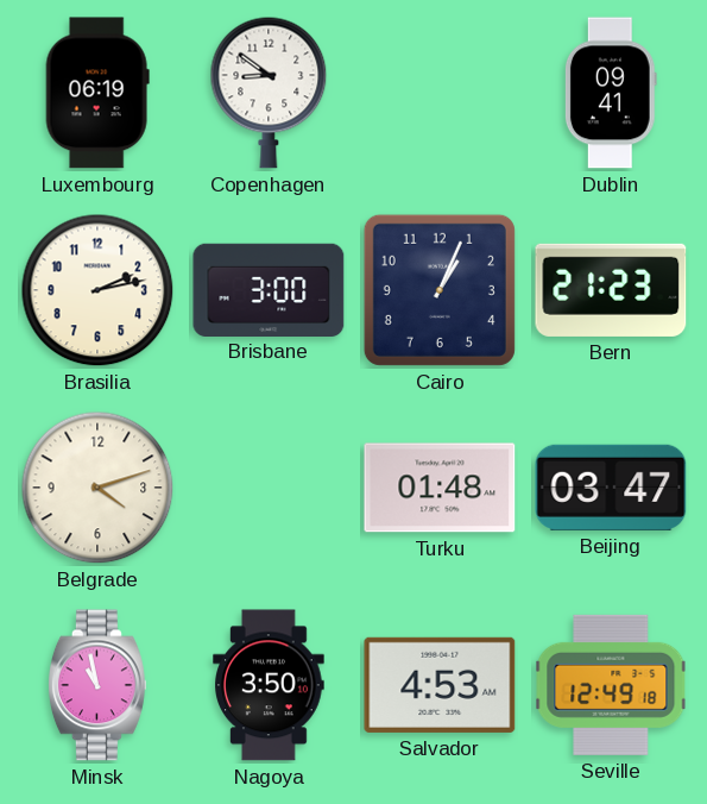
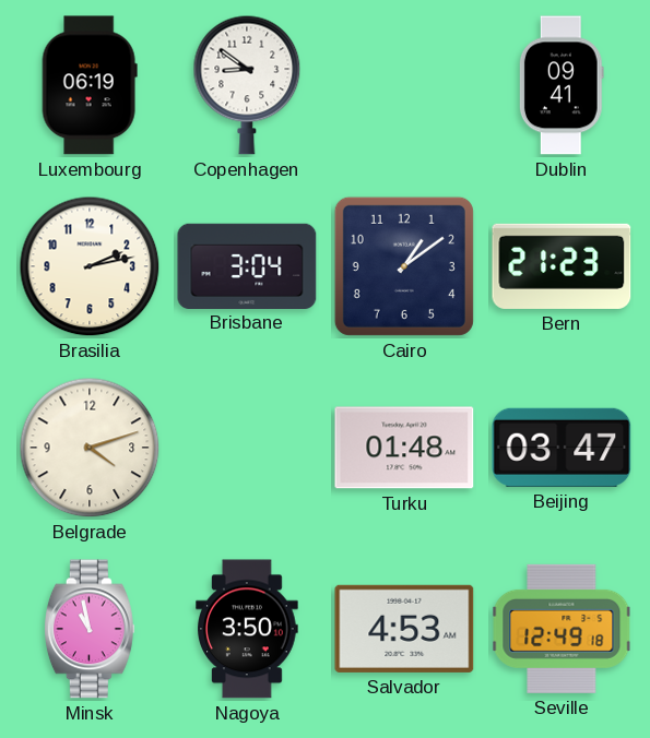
Brisbane: 3:00 -> 3:04 (247, 265)
Cairo: 1:04 -> 1:09 (404, 266)
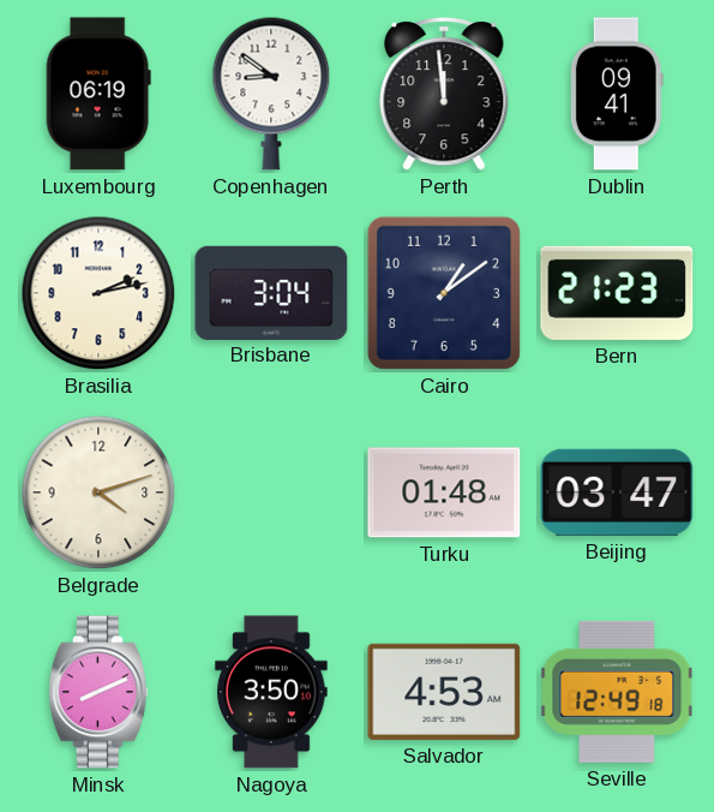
Perth: none -> 11:59 (444, 94)
Minsk: 10:58 -> 8:11 (98, 692)
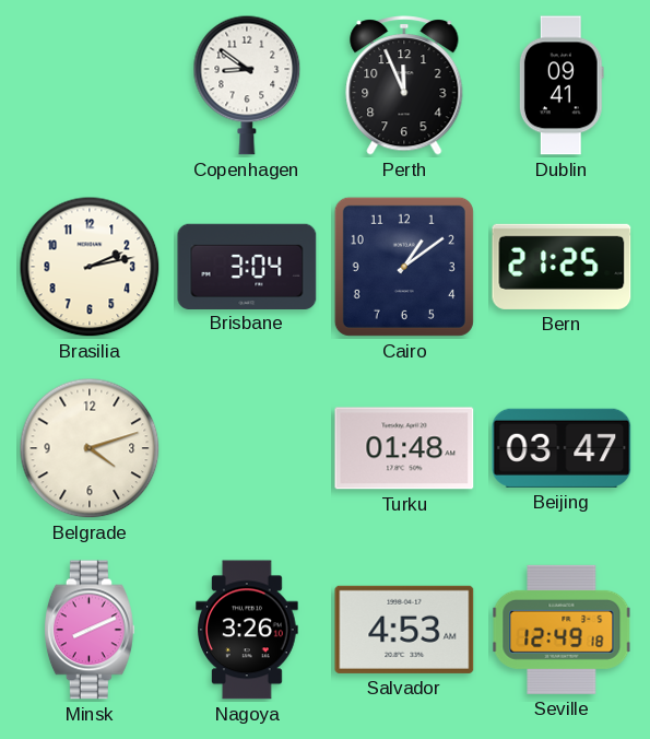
Luxembourg: 06:19 -> none (98, 94)
Perth: 11:59 -> 11:56 (404, 85)
Bern: 21:23 -> 21:25 (562, 267)
Nagoya: 3:50 -> 3:26 (247, 630)
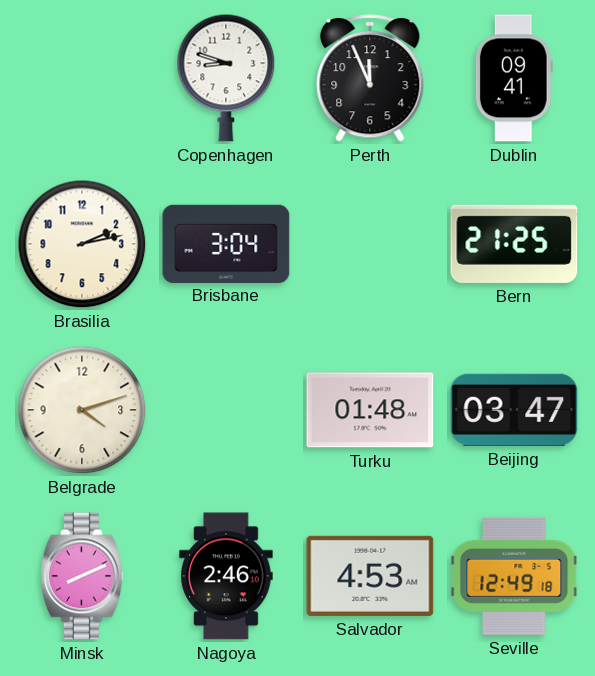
Copenhagen: 8:51 -> 8:48 (226, 78)
Cairo: 1:09 -> none (404, 267)
Nagoya: 3:26 -> 2:46 (226, 576)
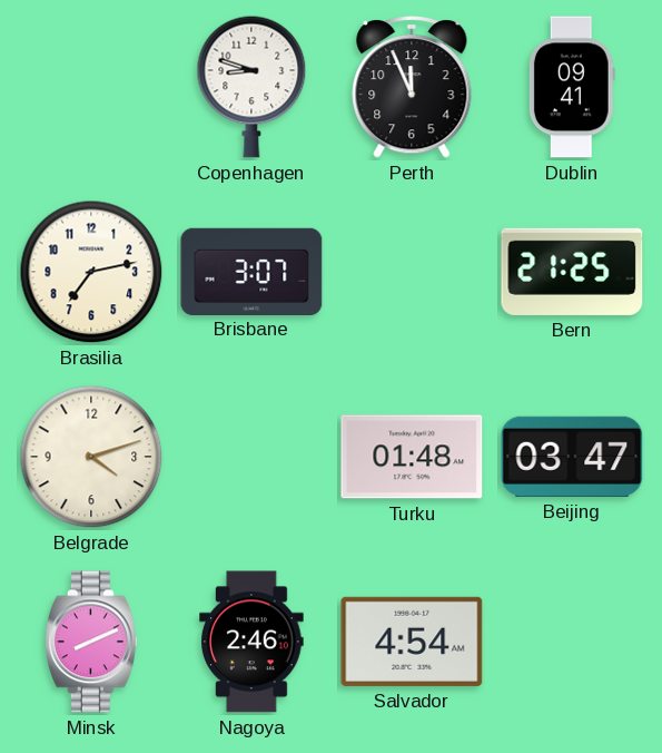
Brasilia: 2:13 -> 7:13 (91, 272)
Brisbane: 3:04 -> 3:07 (251, 271)
Salvador: 4:53 -> 4:54 (412, 642)
Seville: 12:49 -> none (514, 576)
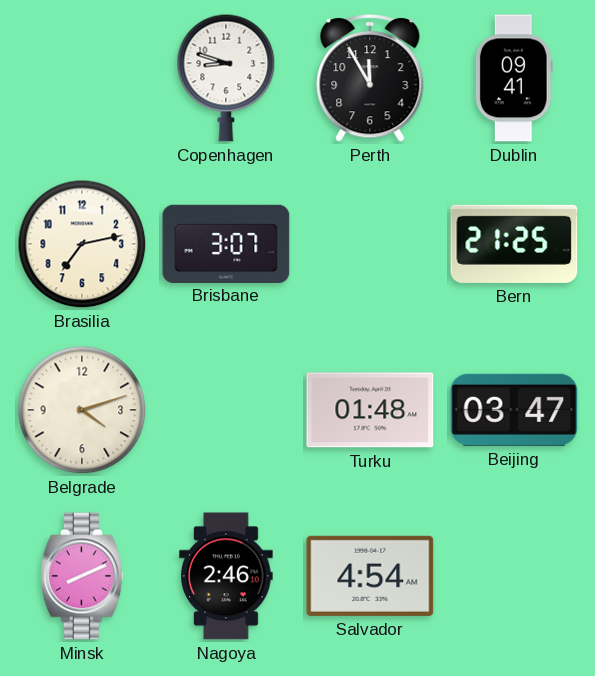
Perth: 11:56 -> 11:55 (370, 78)
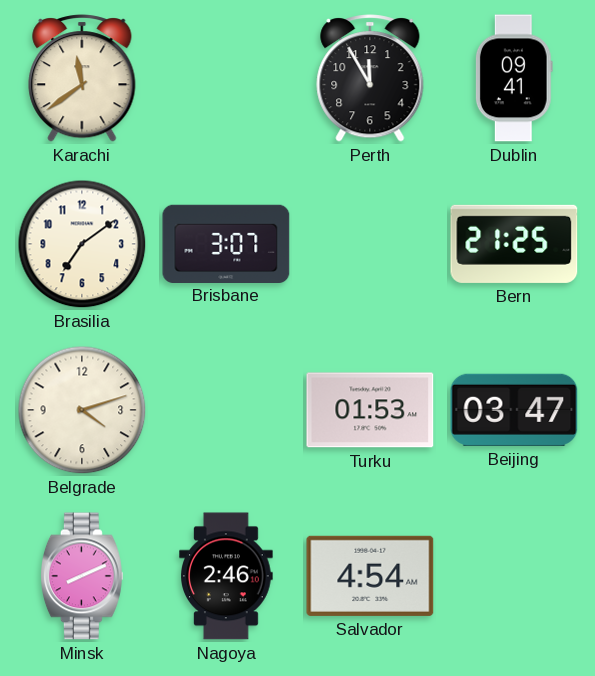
Karachi: none -> 11:39 (82, 78)
Copenhagen: 8:48 -> none (226, 78)
Brasilia: 7:13 -> 7:09 (82, 244)
Turku: 01:48 -> 01:53 (370, 410)
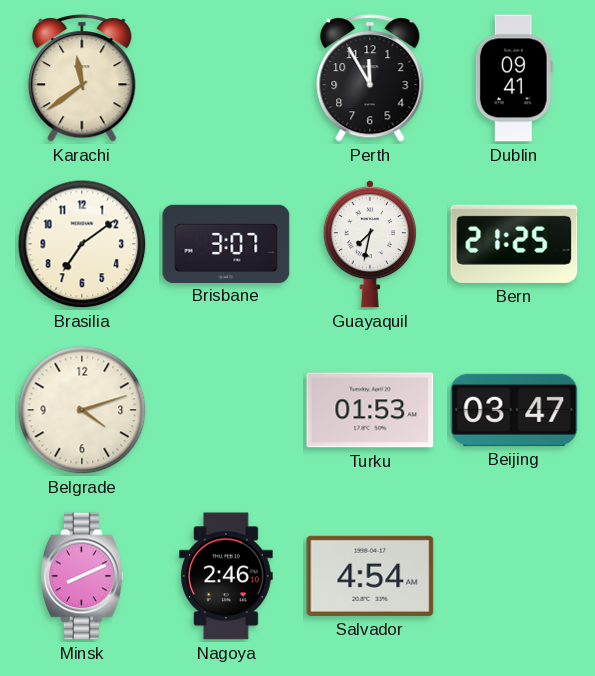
Guayaquil: none -> 7:32 (370, 245)
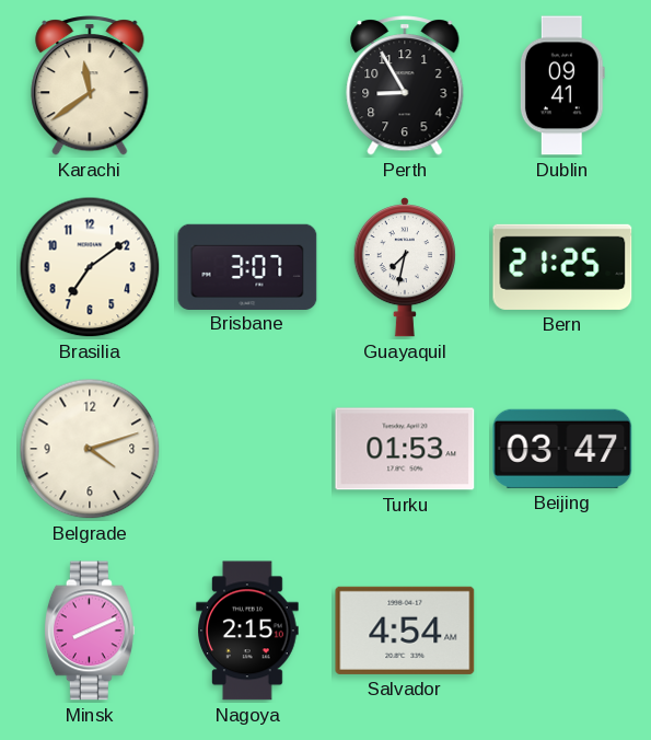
Perth: 11:55 -> 8:55 (405, 85)
Nagoya: 2:46 -> 2:15 (247, 631)
